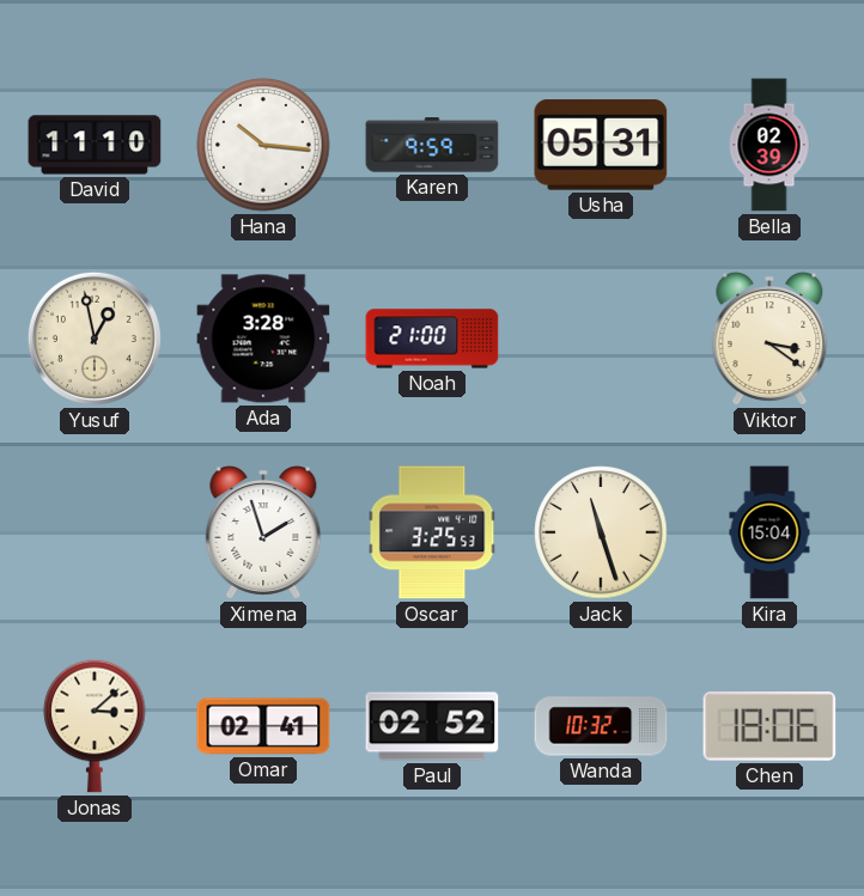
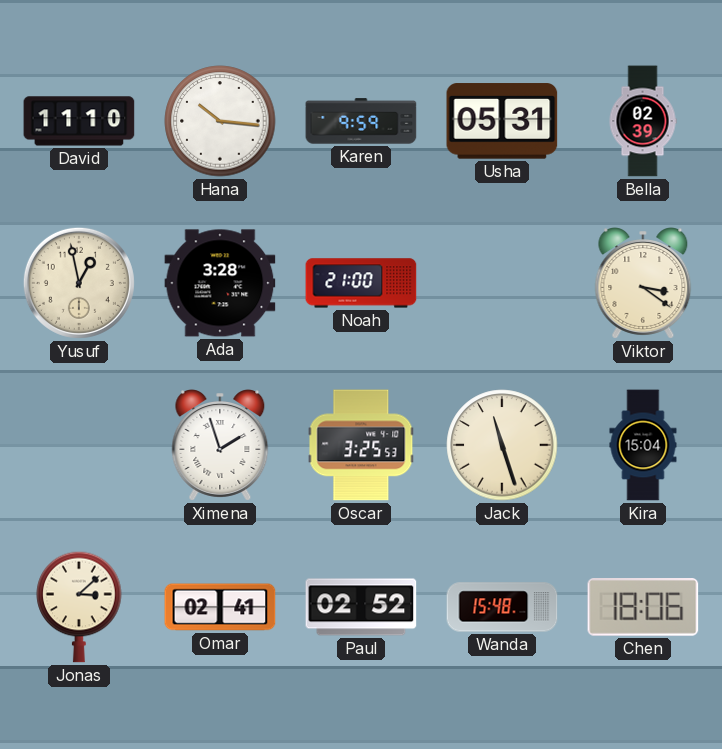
Wanda: 10:32 -> 15:48 (502, 607)
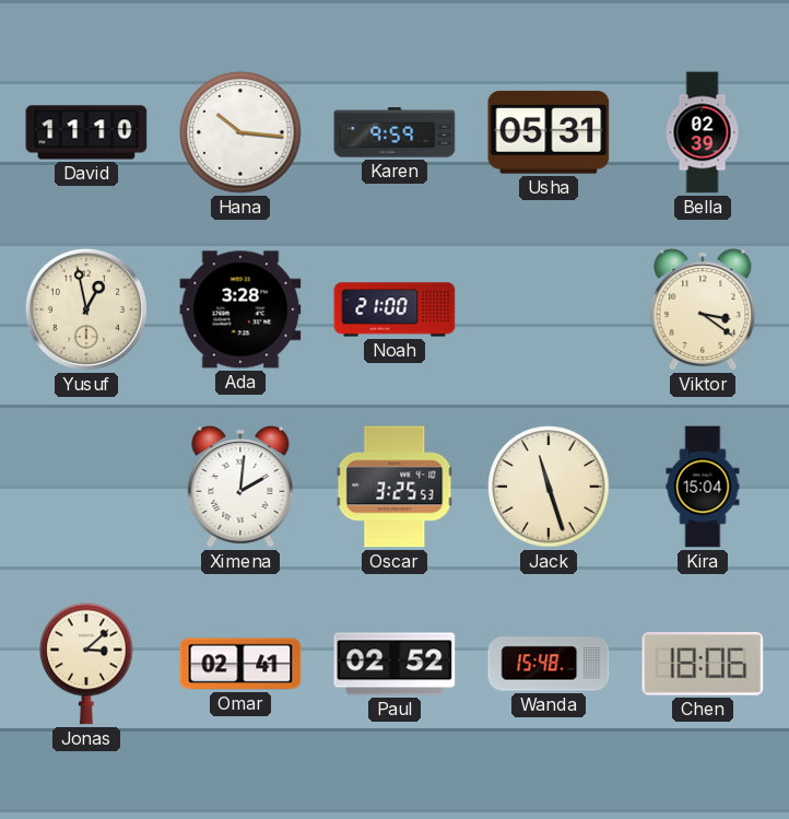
Ximena: 1:57 -> 2:01 (240, 487)
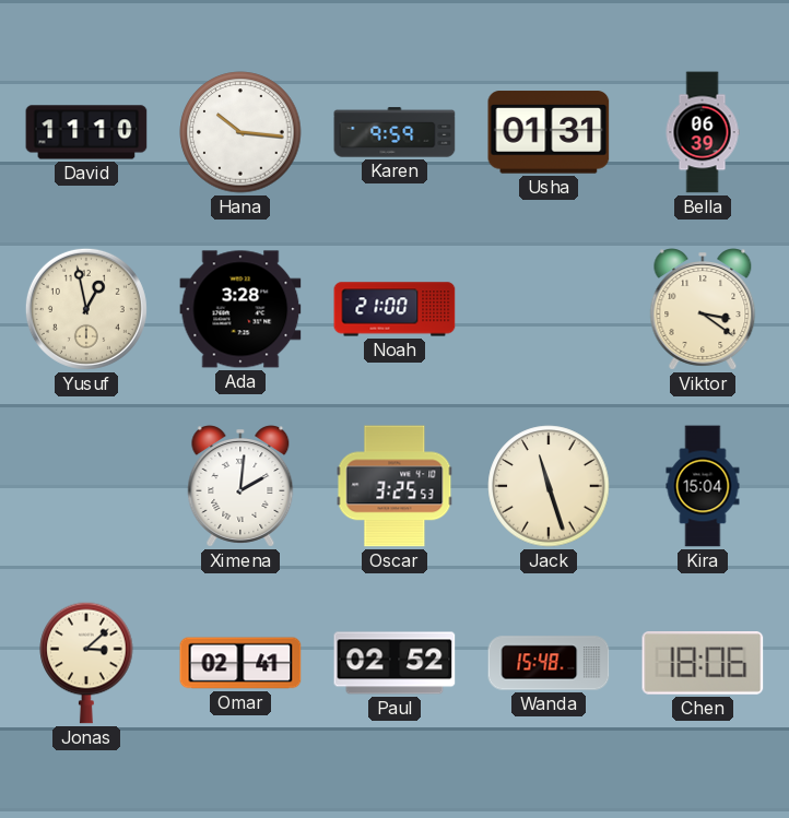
Usha: 05:31 -> 01:31 (549, 132)
Bella: 02:39 -> 06:39 (703, 132)
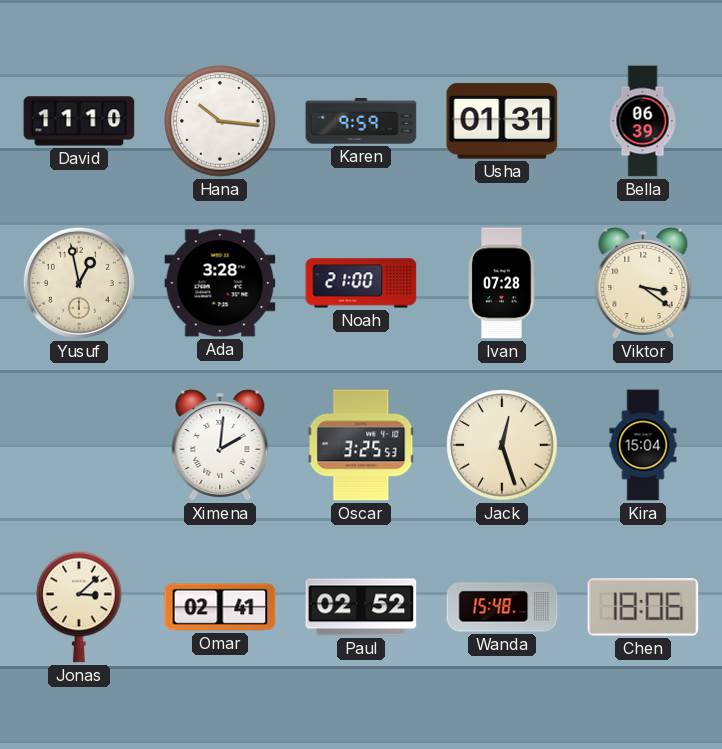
Ivan: none -> 07:28 (502, 283)
Jack: 11:27 -> 12:27 (502, 445)
